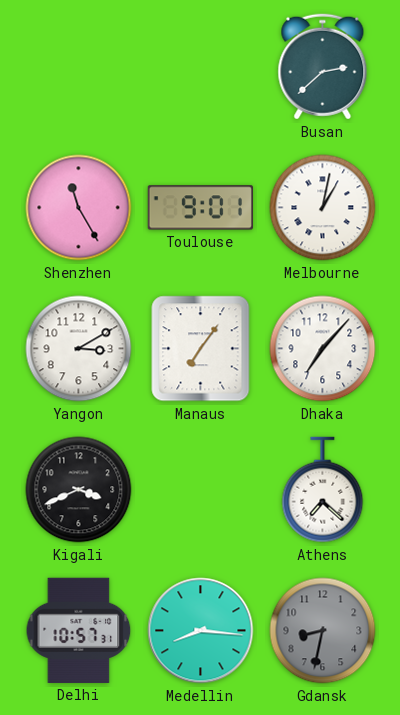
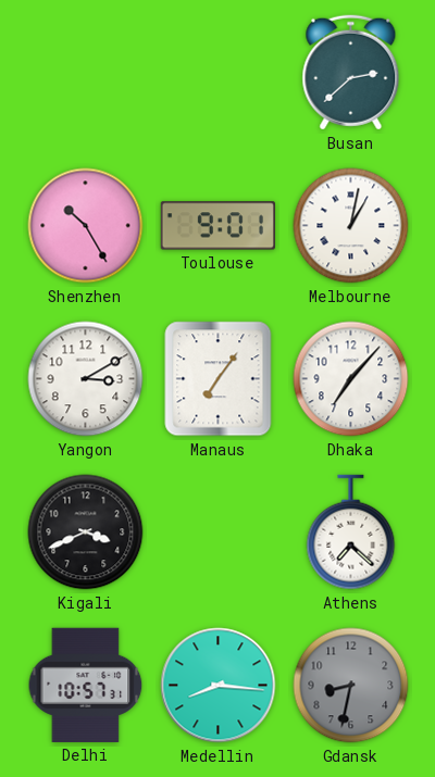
Shenzhen: 11:25 -> 10:25 (86, 226)
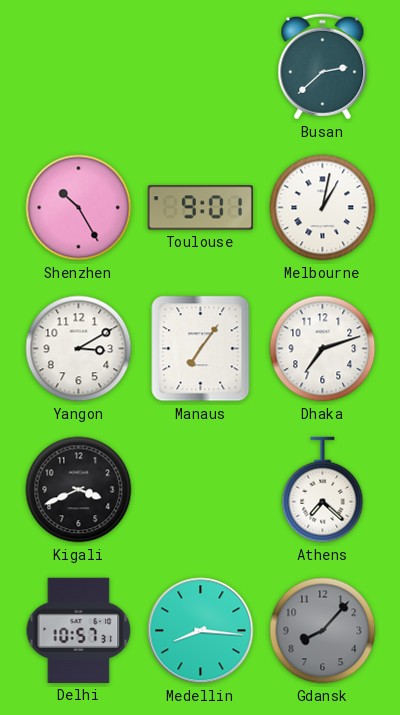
Dhaka: 7:07 -> 7:12 (323, 349)
Gdansk: 8:32 -> 8:07 (323, 631)
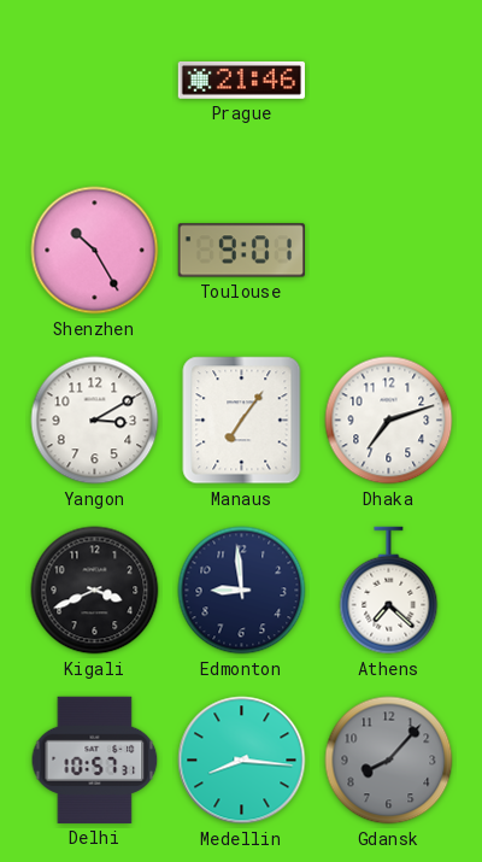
Prague: none -> 21:46 (241, 80)
Busan: 2:38 -> none (323, 67)
Melbourne: 1:02 -> none (323, 208)
Edmonton: none -> 8:59 (242, 591)
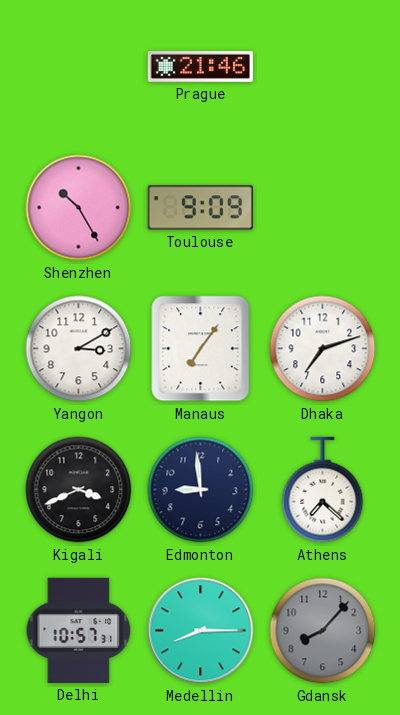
Toulouse: 9:01 -> 9:09 (200, 208)
Medellin: 8:16 -> 8:15 (201, 631)
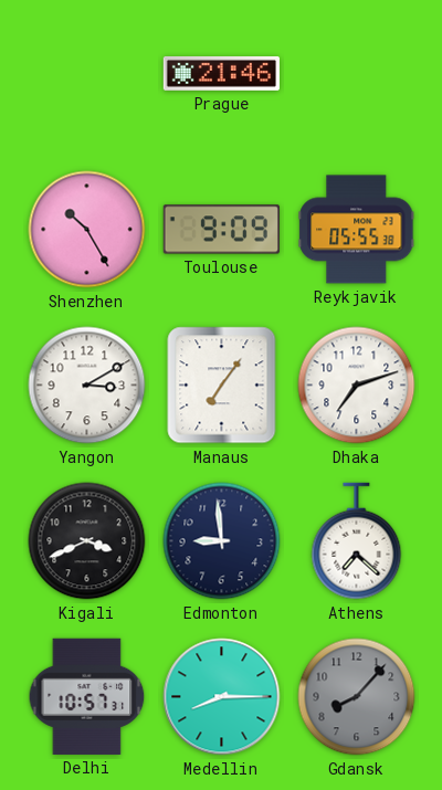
Reykjavik: none -> 05:55 (357, 230)
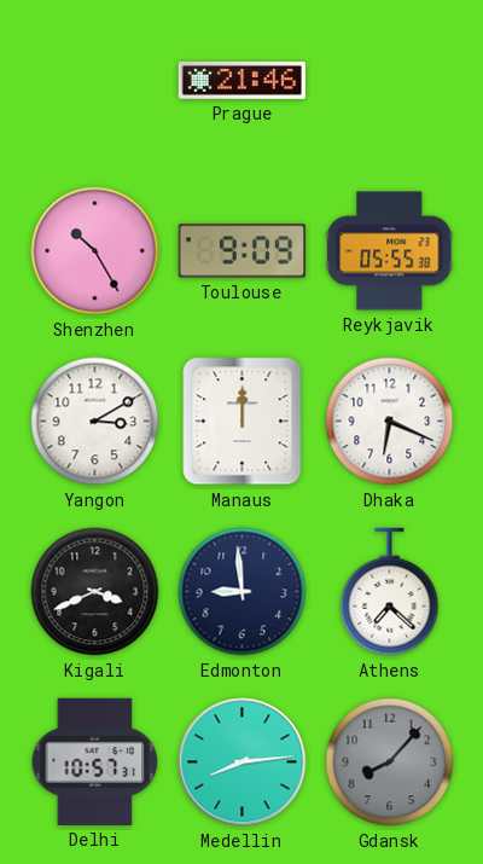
Manaus: 7:06 -> 12:00 (243, 422)
Dhaka: 7:12 -> 6:19 (390, 422)
Medellin: 8:15 -> 8:14 (243, 762)
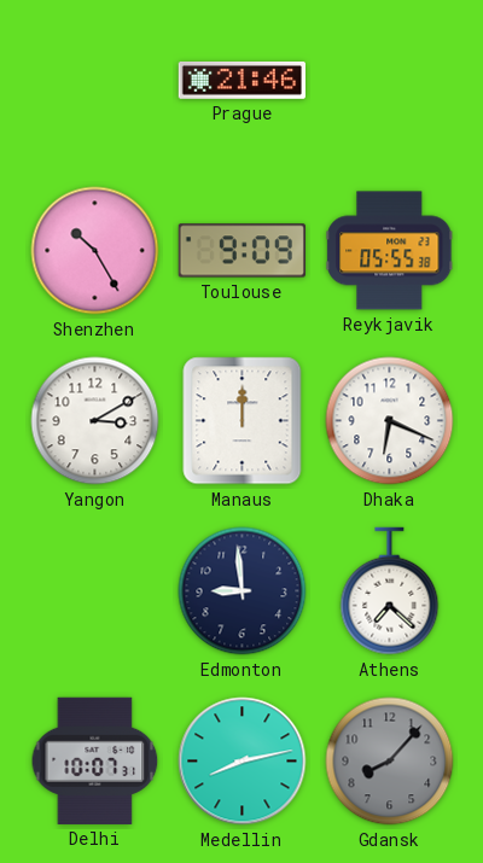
Kigali: 3:41 -> none (95, 592)
Delhi: 10:57 -> 10:07 (95, 760)
Medellin: 8:14 -> 8:13 (243, 762)
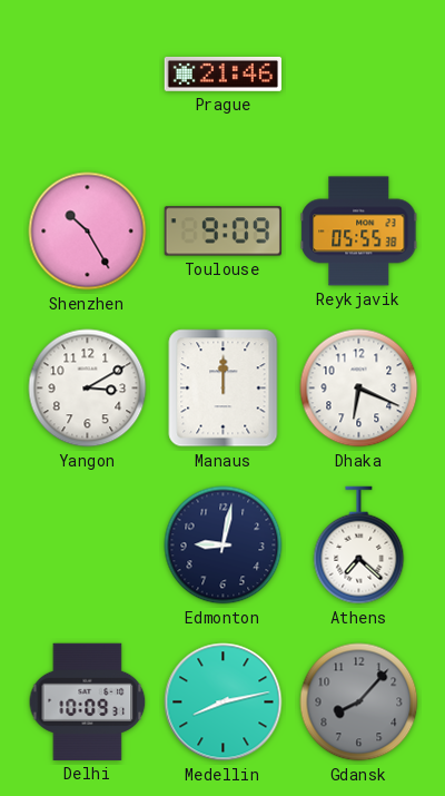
Edmonton: 8:59 -> 9:02 (224, 546)
Delhi: 10:07 -> 10:09 (88, 701)
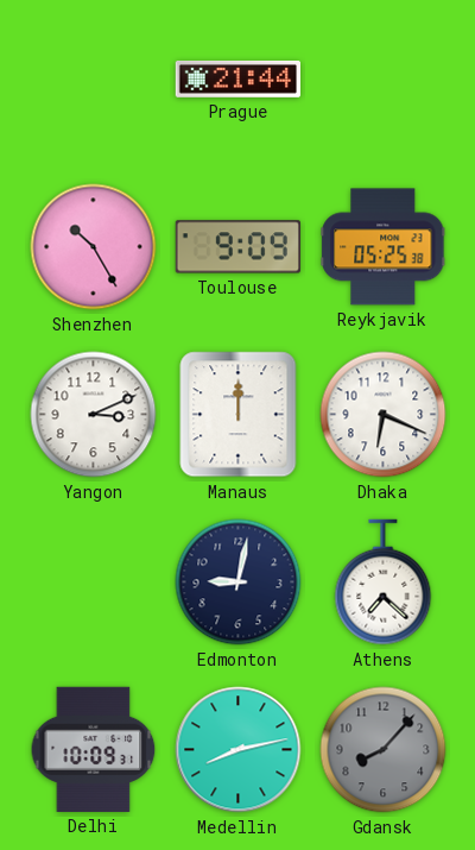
Prague: 21:46 -> 21:44 (237, 78)
Reykjavik: 05:55 -> 05:25 (384, 247)
Yangon: 3:10 -> 3:11 (94, 415)
